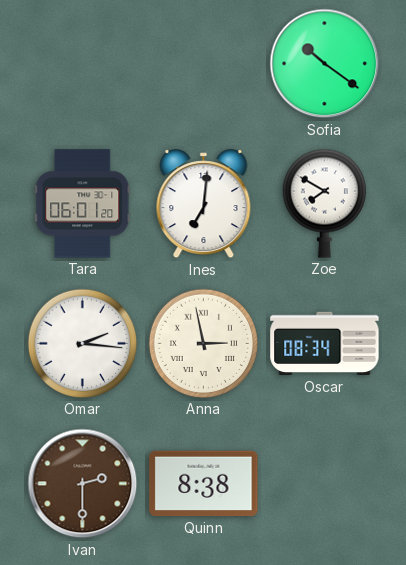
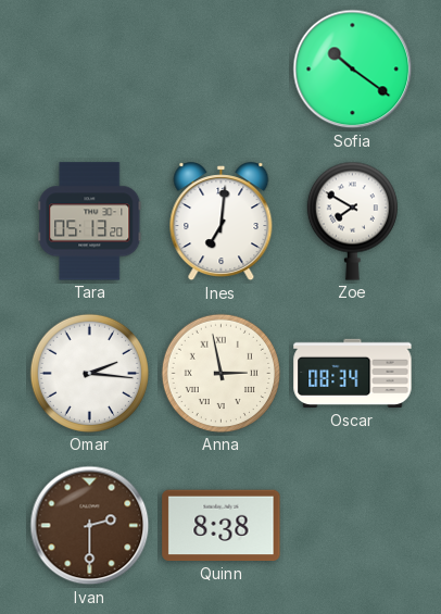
Tara: 06:01 -> 05:13 (90, 222)
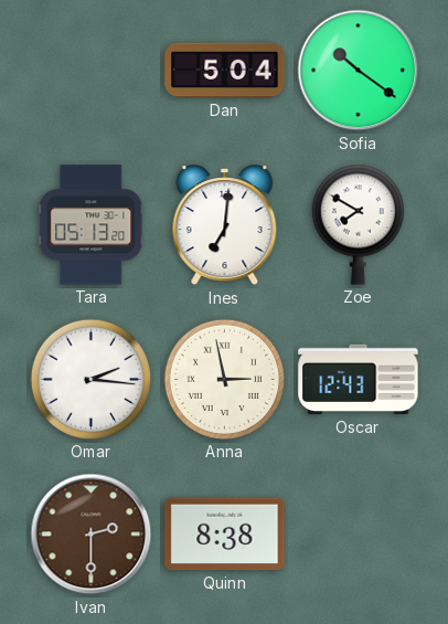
Dan: none -> 5:04 (225, 71)
Oscar: 08:34 -> 12:43 (359, 380)
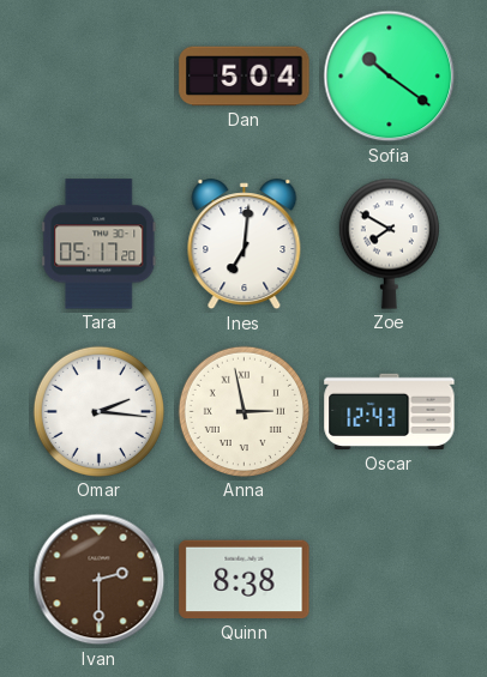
Tara: 05:13 -> 05:17 (100, 244)
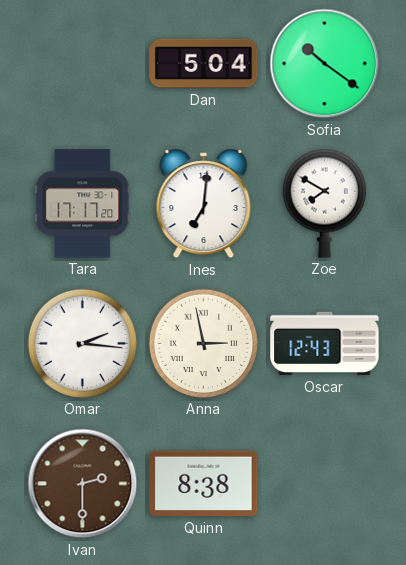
Tara: 05:17 -> 17:17 (83, 204)
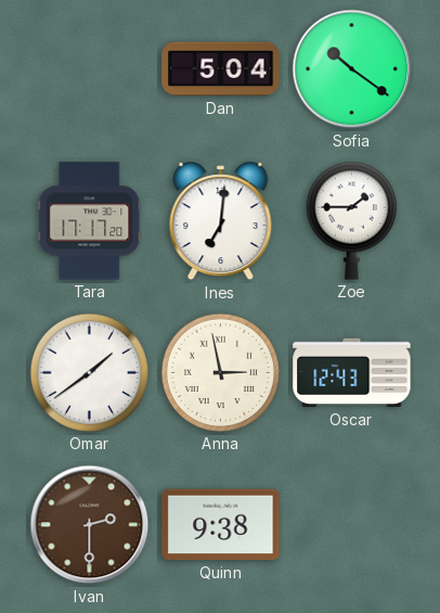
Zoe: 7:50 -> 1:45 (351, 220)
Omar: 2:16 -> 1:39 (89, 372)
Quinn: 8:38 -> 9:38 (221, 525)
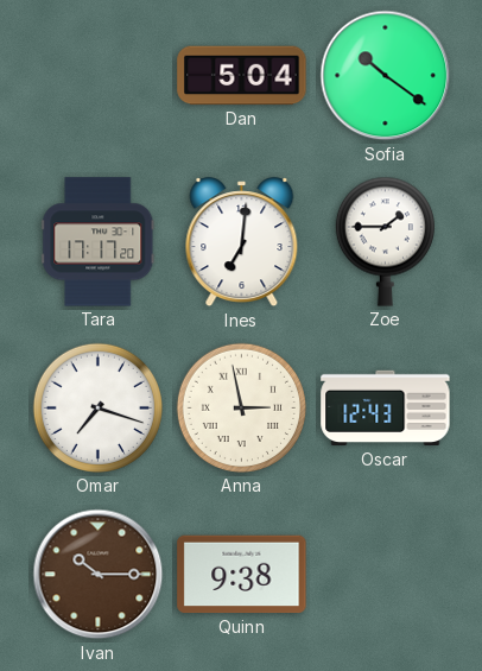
Omar: 1:39 -> 7:18 (97, 407)
Ivan: 2:30 -> 10:15 (99, 575)
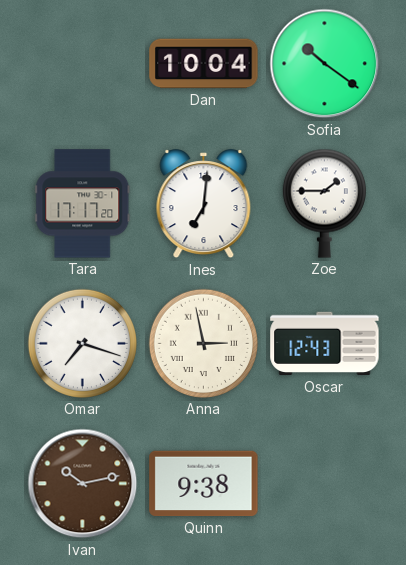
Dan: 5:04 -> 10:04 (204, 64)
Ivan: 10:15 -> 10:13 (83, 484)
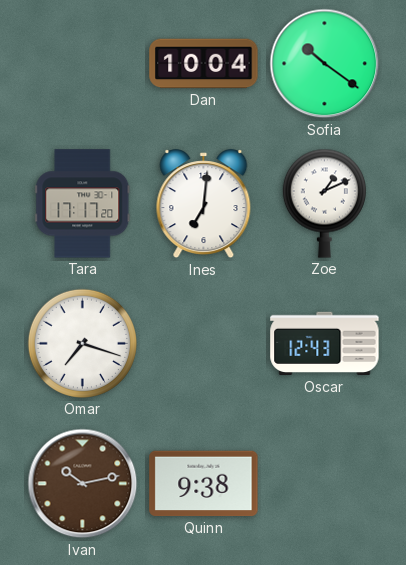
Zoe: 1:45 -> 1:11 (324, 203)
Anna: 2:58 -> none (203, 343)
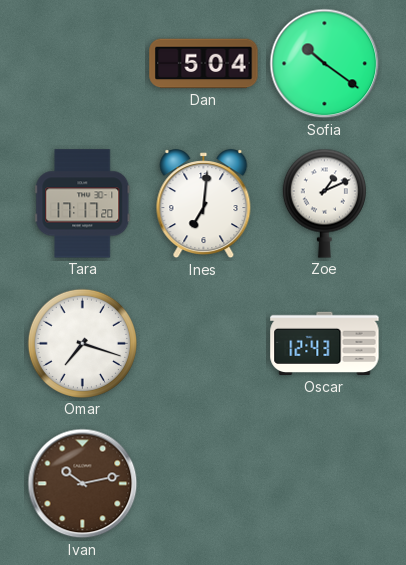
Dan: 10:04 -> 5:04 (204, 64)
Quinn: 9:38 -> none (204, 484)
